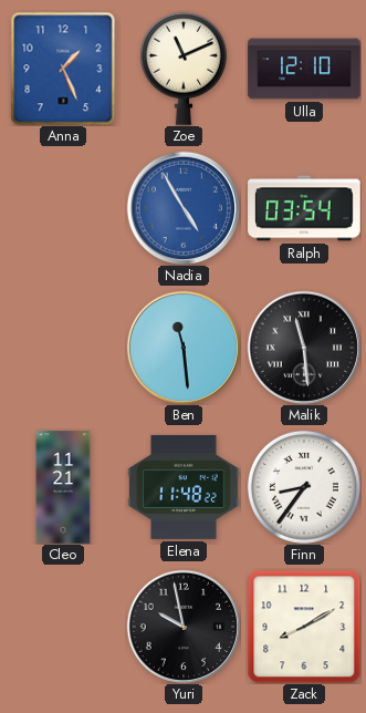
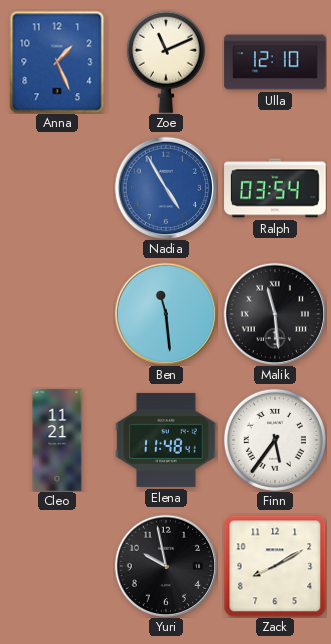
Elena: 11:48:22 -> 11:48:41 (166, 440)
Finn: 8:36 -> 5:36 (275, 440)
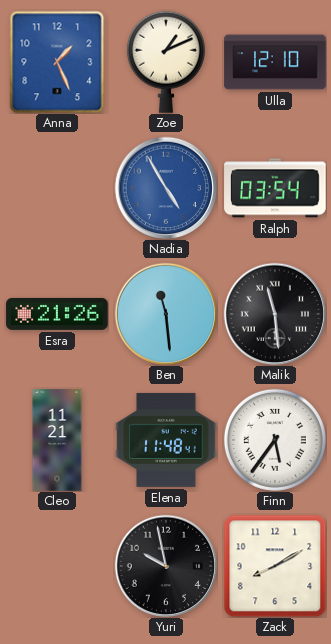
Zoe: 11:11 -> 1:11 (166, 62)
Esra: none -> 21:26 (57, 314)
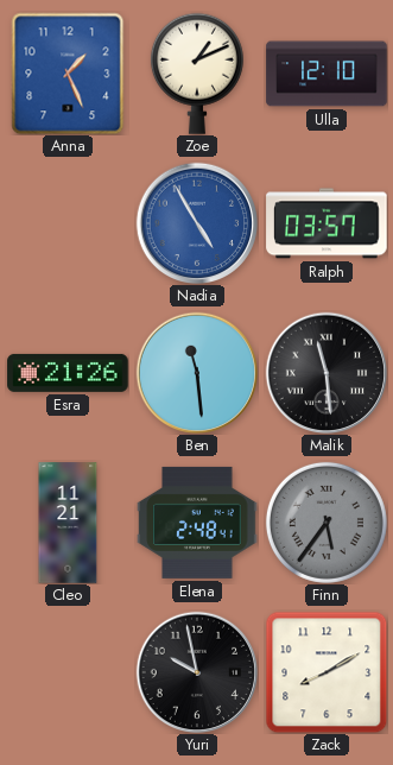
Ralph: 03:54 -> 03:57 (327, 223)
Elena: 11:48 -> 2:48 (197, 523)
Finn dial: white -> grey (327, 523)
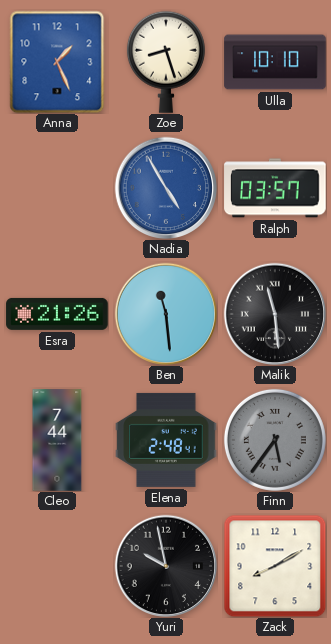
Zoe: 1:11 -> 8:27 (166, 62)
Ulla: 12:10 -> 10:10 (275, 62)
Cleo: 11:21 -> 7:44 (57, 440)
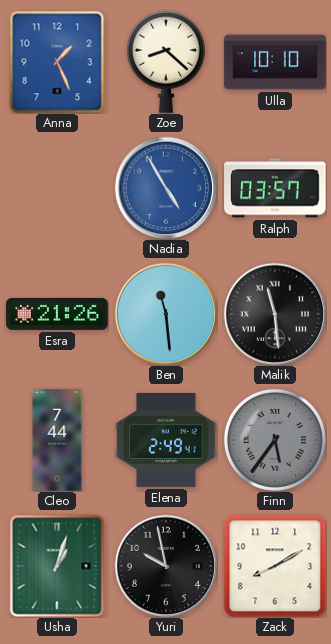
Zoe: 8:27 -> 8:22 (166, 62)
Elena: 2:48 -> 2:49 (166, 440)
Usha: none -> 1:03 (57, 566)
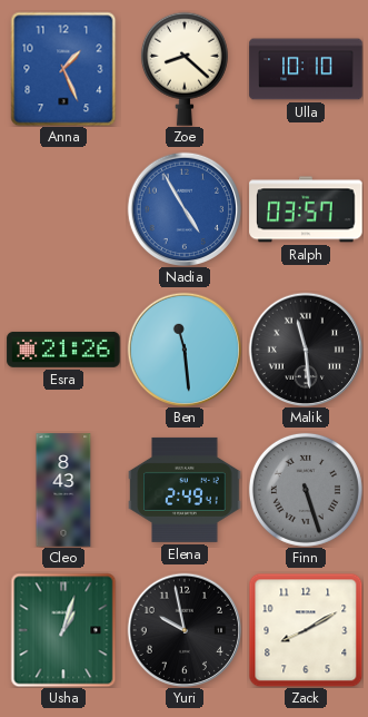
Cleo: 7:44 -> 8:43 (63, 490)
Finn: 5:36 -> 5:27 (306, 490)
